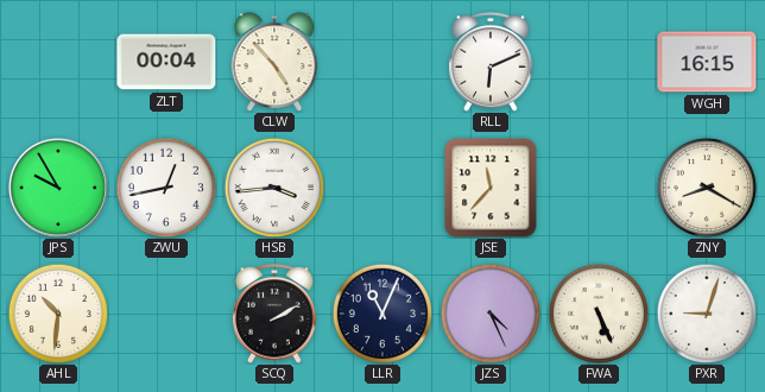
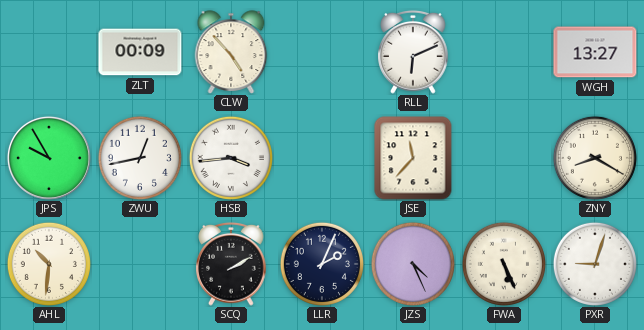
ZLT: 00:04 -> 00:09 (140, 52)
WGH: 16:15 -> 13:27 (595, 52)
LLR: 11:04 -> 2:04 (322, 264)
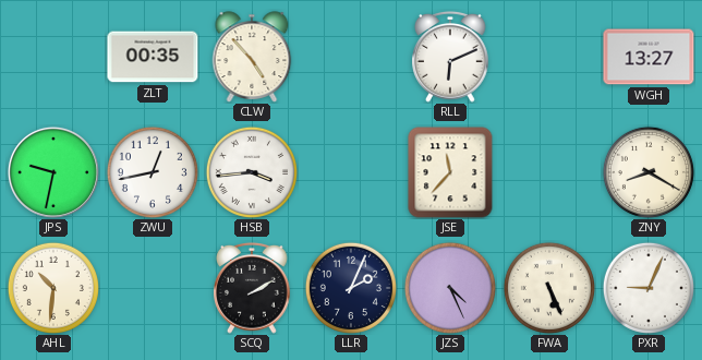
ZLT: 00:09 -> 00:35 (153, 57)
JPS: 9:55 -> 9:32 (53, 172)
PXR: 9:03 -> 9:04 (649, 288)
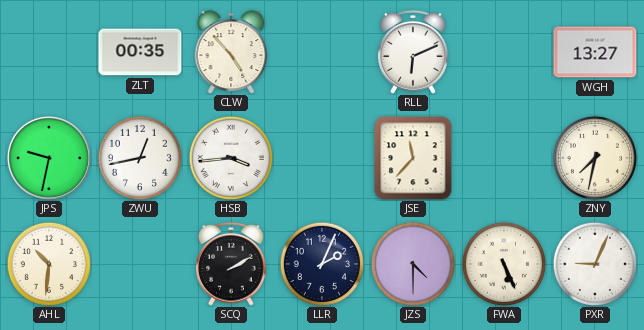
ZNY: 8:20 -> 7:32 (595, 158)
JZS: 4:26 -> 4:30 (413, 264)
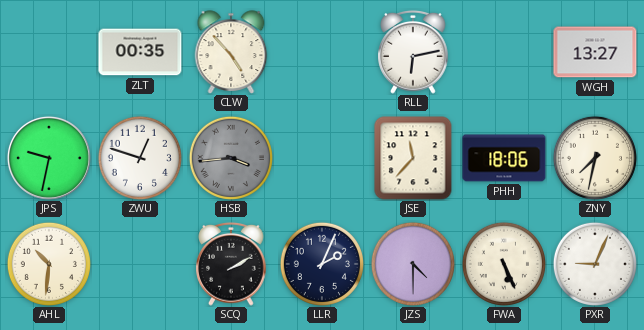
RLL: 6:11 -> 6:13 (413, 52)
ZWU: 12:43 -> 12:48 (140, 158)
HSB dial: white -> grey (231, 158)
PHH: none -> 18:06 (504, 158)
